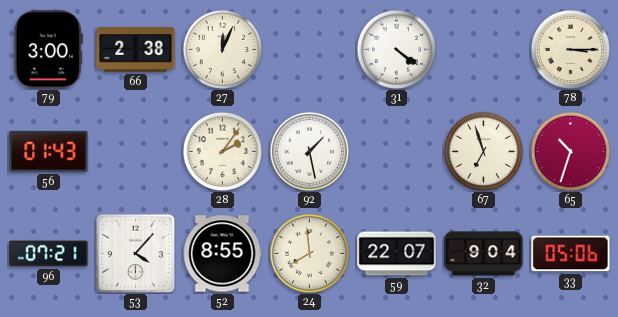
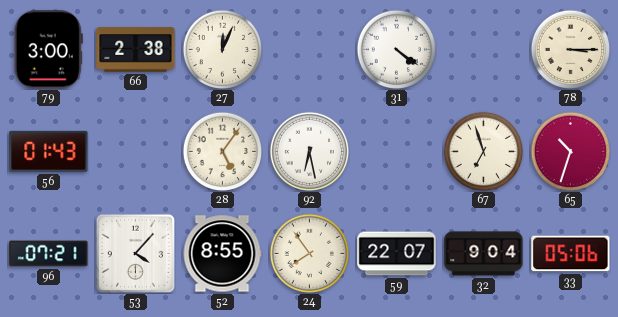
28: 2:06 -> 5:06 (222, 151)
92: 1:28 -> 6:28 (309, 151)
24: 7:59 -> 7:54 (309, 253)
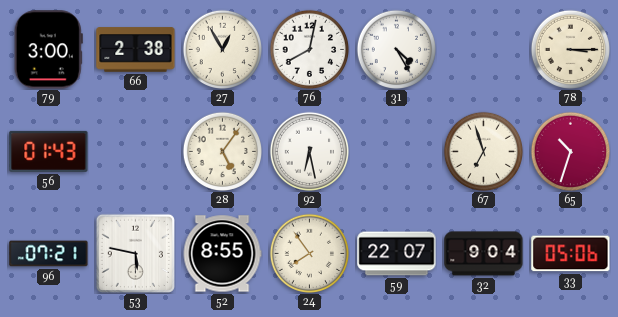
27: 12:04 -> 12:55 (222, 49)
76: none -> 8:02 (309, 49)
31: 4:21 -> 4:25 (396, 49)
53: 4:07 -> 5:47 (135, 253)
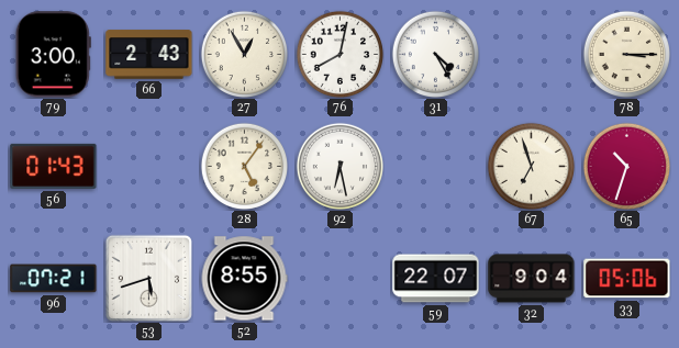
66: 2:38 -> 2:43 (149, 55)
53: 5:47 -> 5:42 (148, 278)
24: 7:54 -> none (309, 253)
